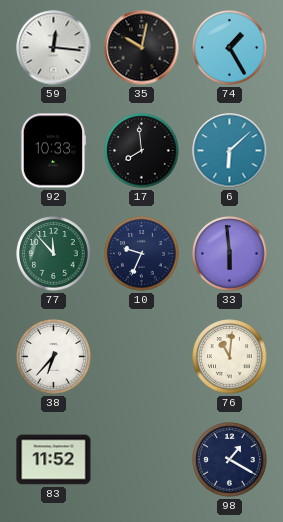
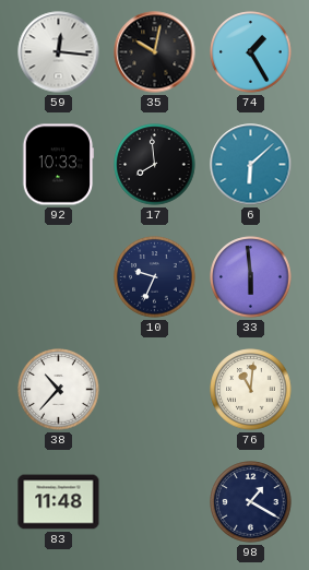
77: 11:53 -> none (54, 254)
38: 6:37 -> 10:37 (59, 390)
83: 11:52 -> 11:48 (59, 502)
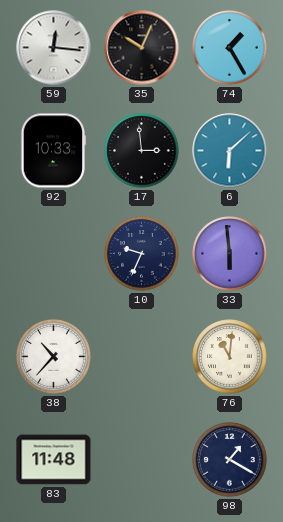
35: 10:02 -> 10:04 (142, 48)
17: 7:59 -> 2:59 (142, 151)
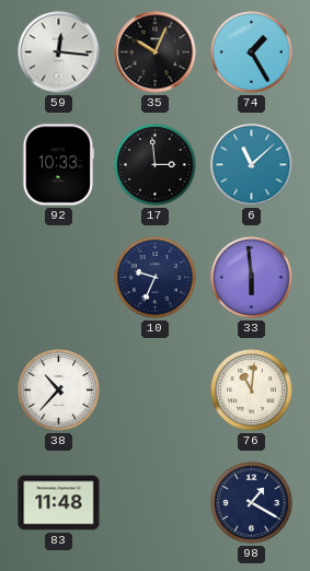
6: 6:08 -> 11:08 (252, 165)
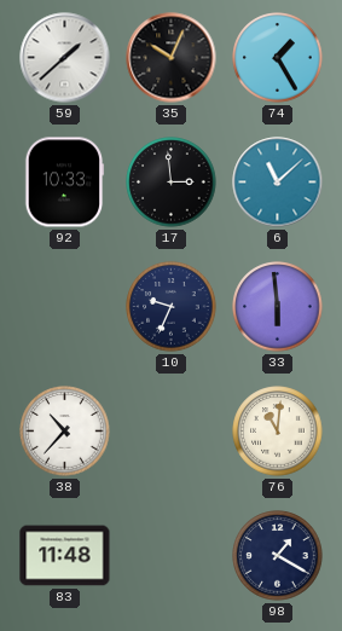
59: 12:16 -> 1:38 (65, 58)
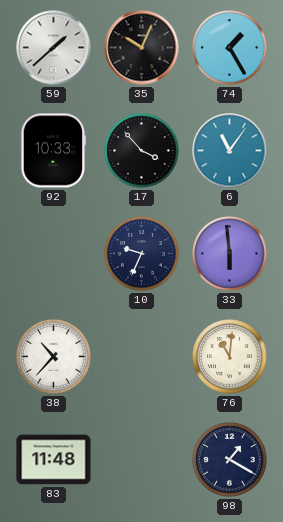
17: 2:59 -> 3:53 (142, 151)
6: 11:08 -> 11:06 (230, 151)
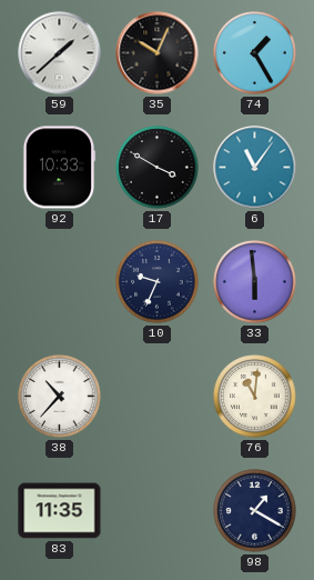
17: 3:53 -> 3:50 (158, 168)
83: 11:48 -> 11:35 (60, 511)
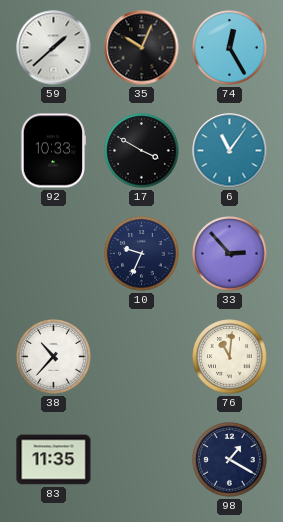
74: 1:25 -> 12:25 (230, 48)
33: 5:59 -> 2:53 (230, 254)
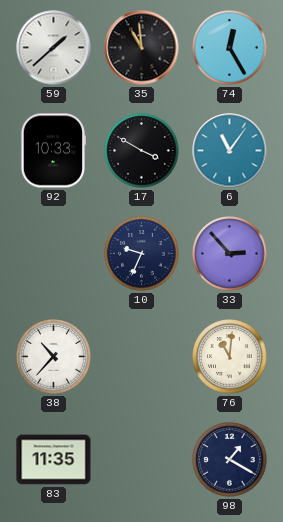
35: 10:04 -> 10:59 (142, 48)
